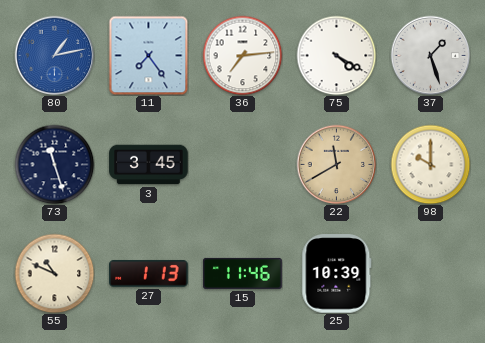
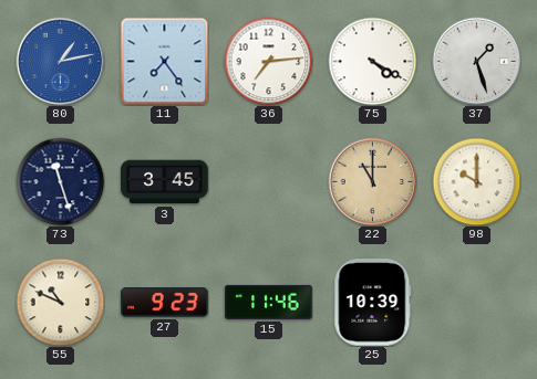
22: 11:40 -> 11:00 (372, 181)
27: 1:13 -> 9:23 (165, 303)
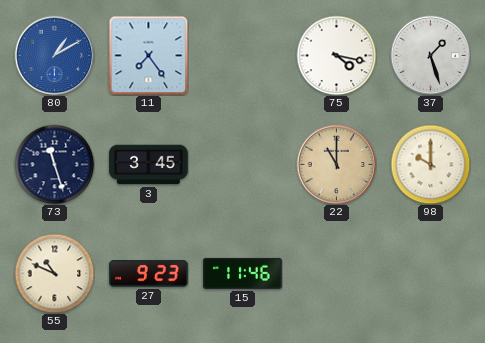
80: 1:13 -> 1:10 (54, 55)
36: 7:14 -> none (268, 61)
75: 4:20 -> 4:17 (336, 55)
25: 10:39 -> none (373, 303)
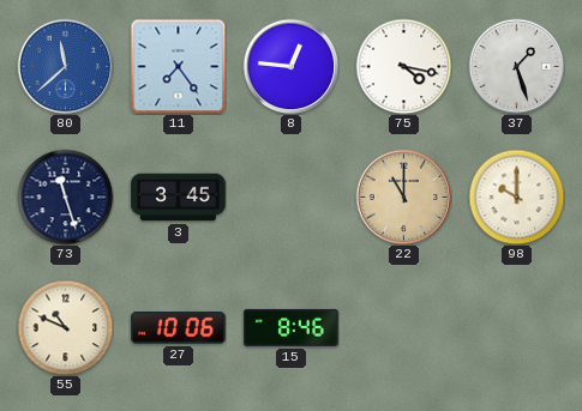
80: 1:10 -> 11:38 (65, 66)
8: none -> 12:46 (290, 66)
27: 9:23 -> 10:06 (179, 328)
15: 11:46 -> 8:46 (292, 327)
